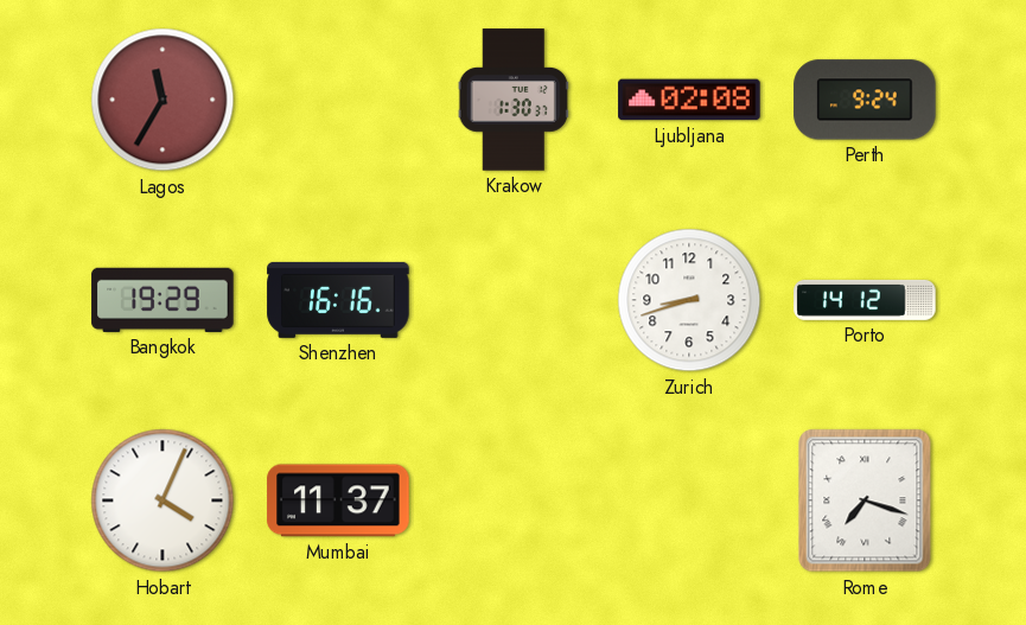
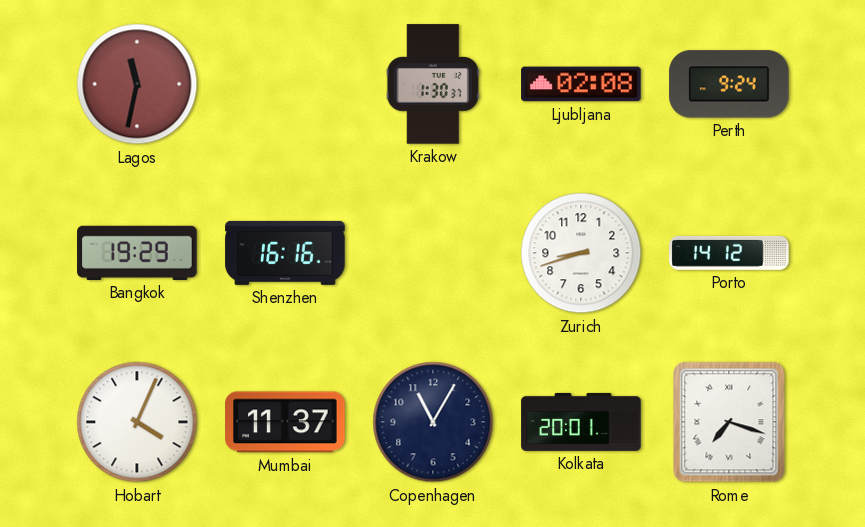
Lagos: 11:35 -> 11:32 (137, 84)
Copenhagen: none -> 11:05 (433, 422)
Kolkata: none -> 20:01 (581, 422)
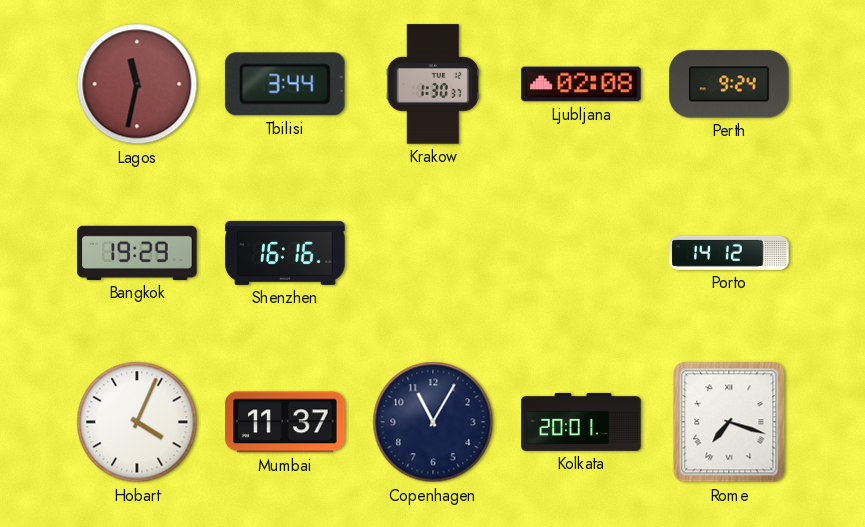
Tbilisi: none -> 3:44 (285, 84)
Zurich: 8:42 -> none (581, 253)
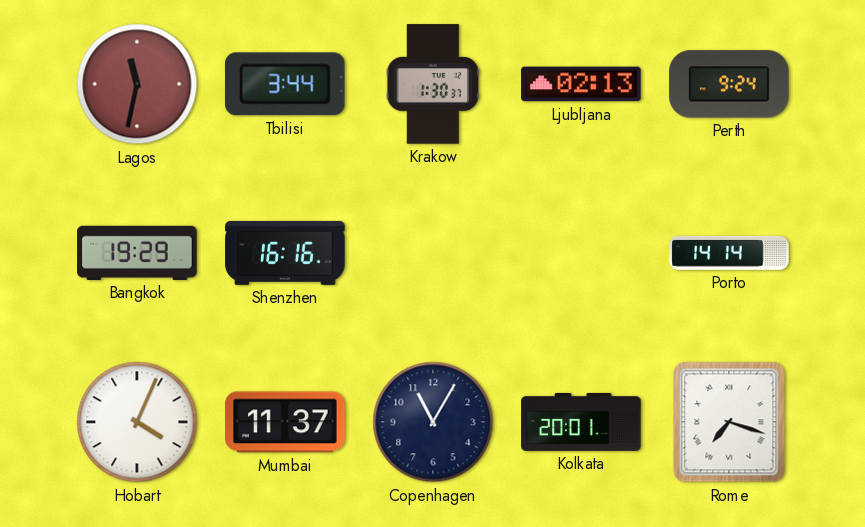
Ljubljana: 02:08 -> 02:13 (581, 84)
Porto: 14:12 -> 14:14 (729, 253)
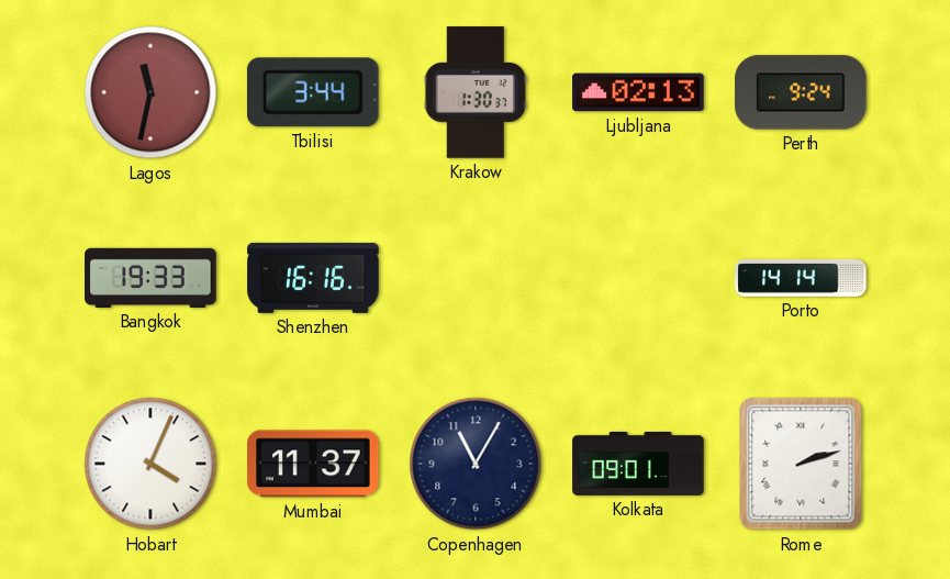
Bangkok: 19:29 -> 19:33 (150, 278)
Kolkata: 20:01 -> 09:01 (638, 464)
Rome: 7:18 -> 2:12 (801, 464)
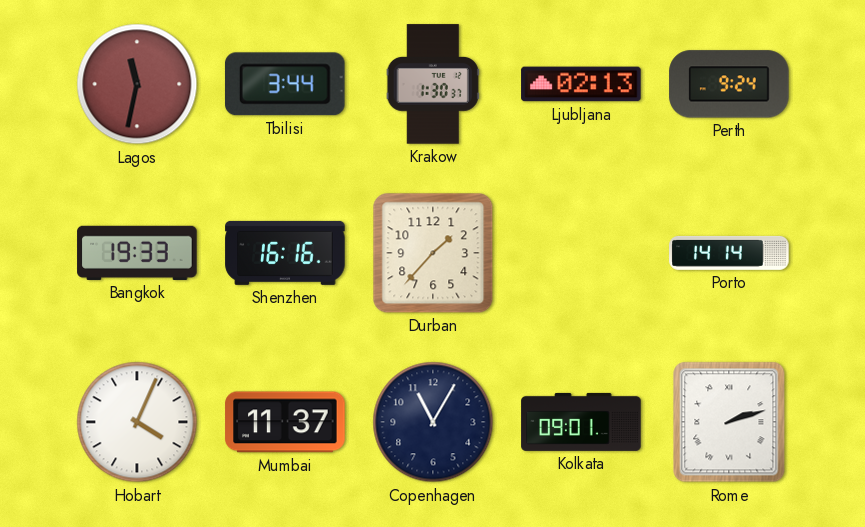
Durban: none -> 1:37 (433, 253)
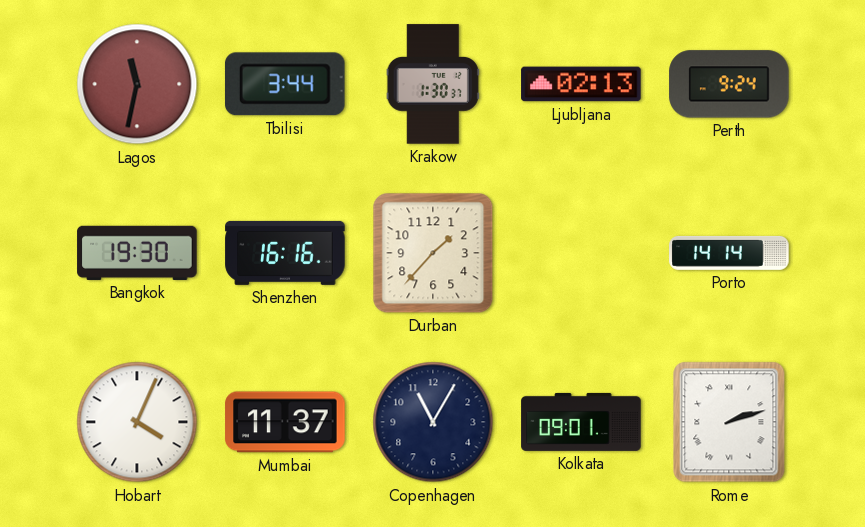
Bangkok: 19:33 -> 19:30 (137, 253)
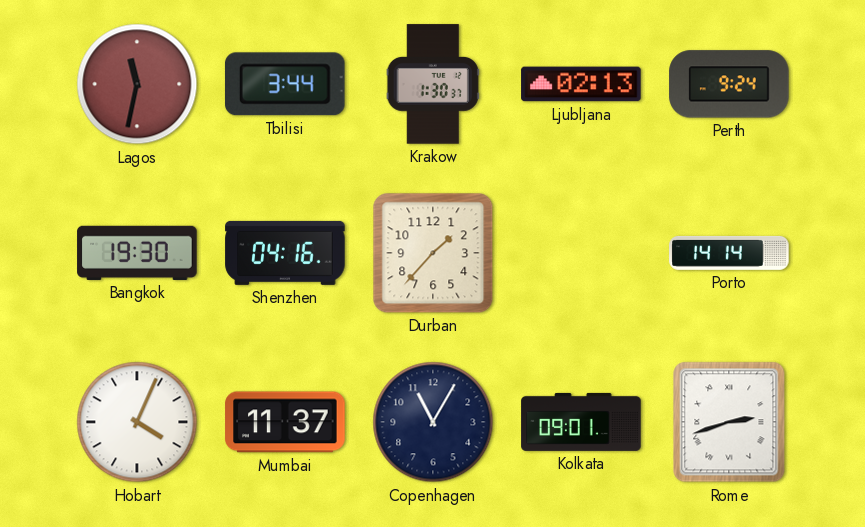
Shenzhen: 16:16 -> 04:16 (285, 253)
Rome: 2:12 -> 2:42 (729, 422)
